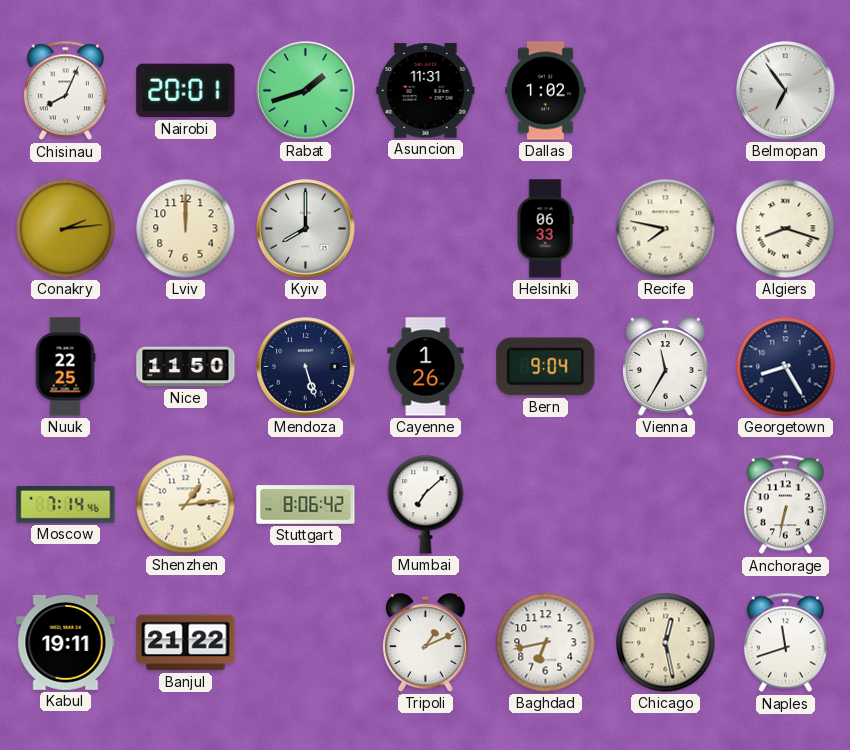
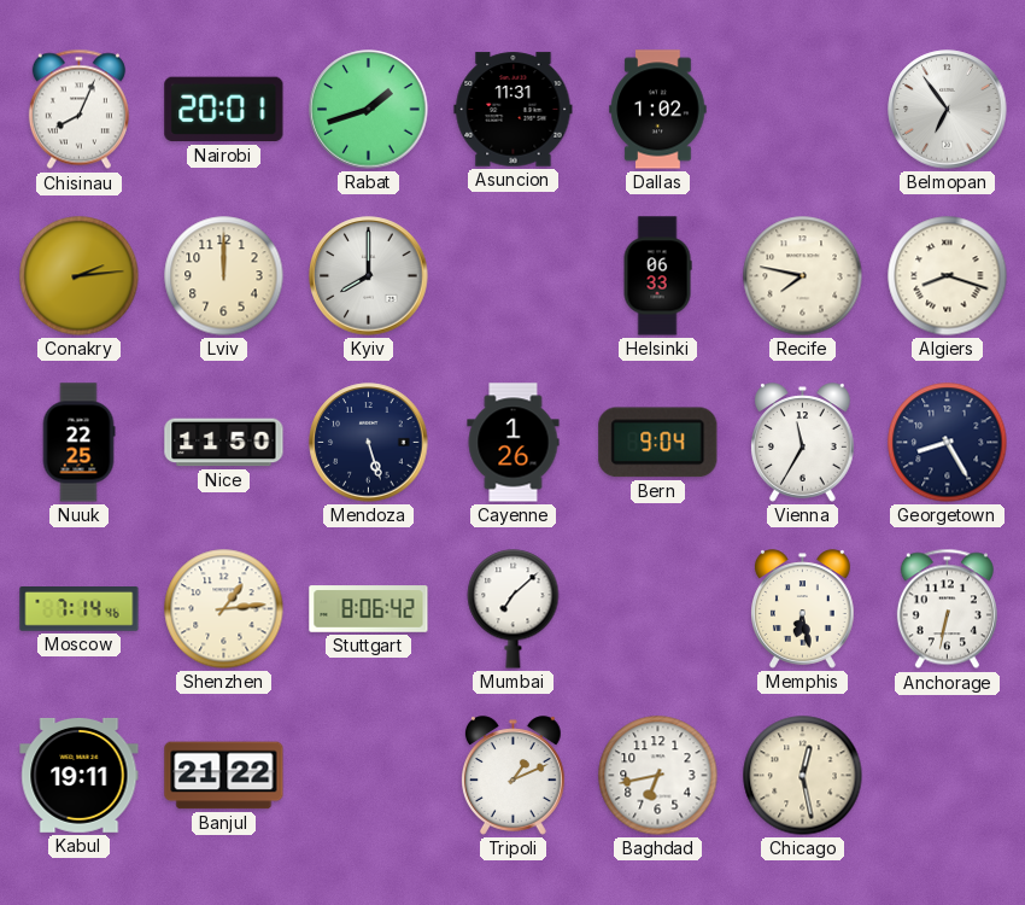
Memphis: none -> 6:28 (803, 609)
Naples: 11:42 -> none (785, 643)
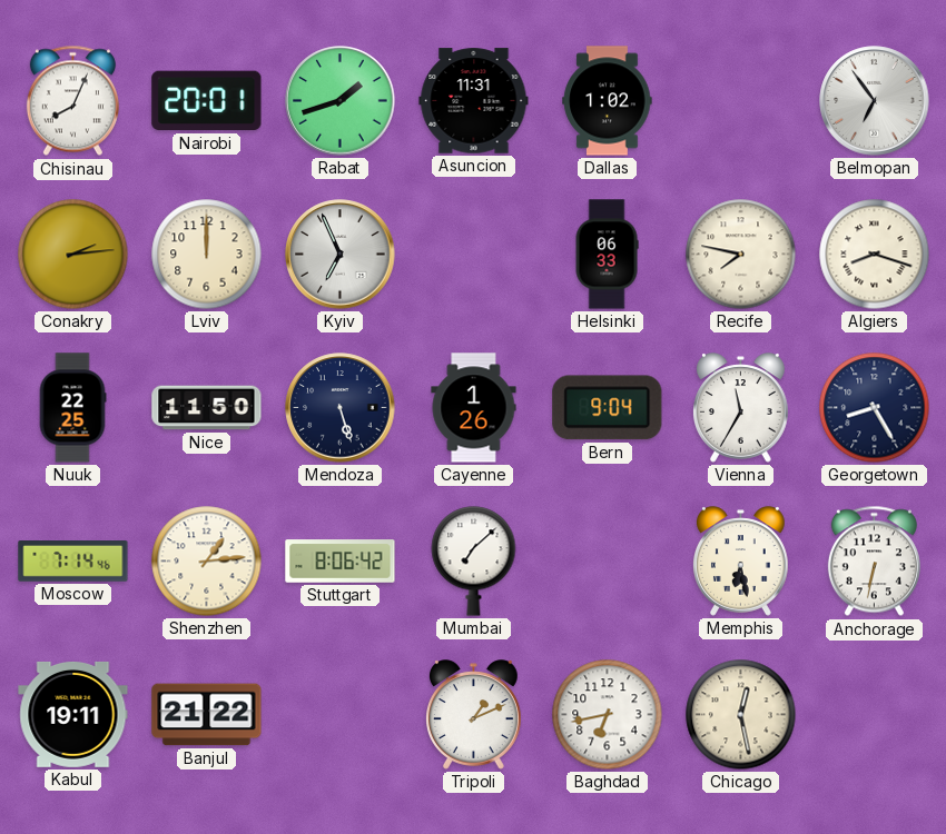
Kyiv: 8:00 -> 6:56 (341, 255)
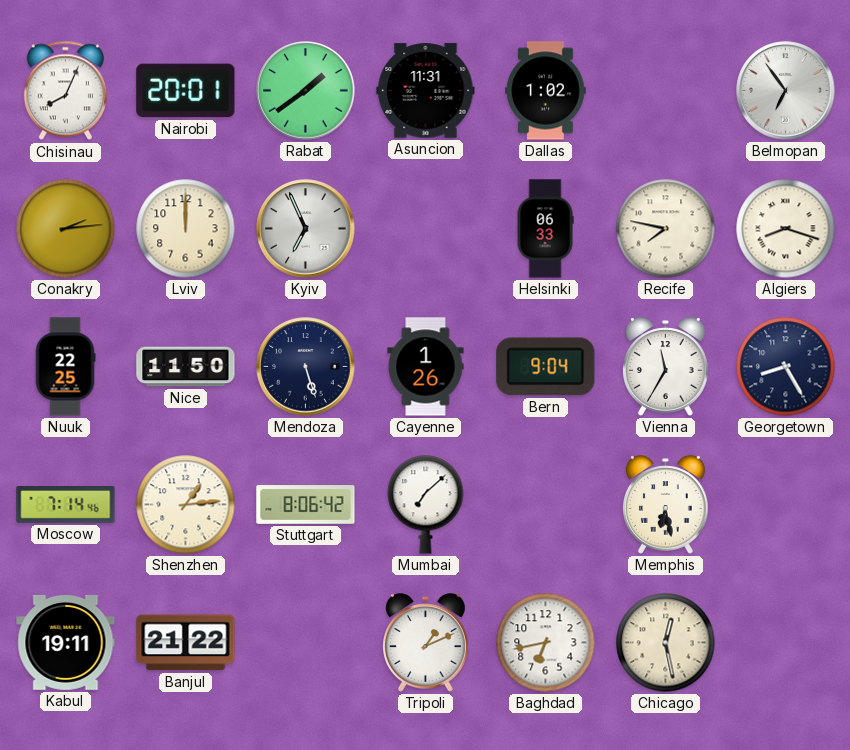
Rabat: 1:42 -> 1:39 (306, 91)
Anchorage: 6:32 -> none (874, 562)
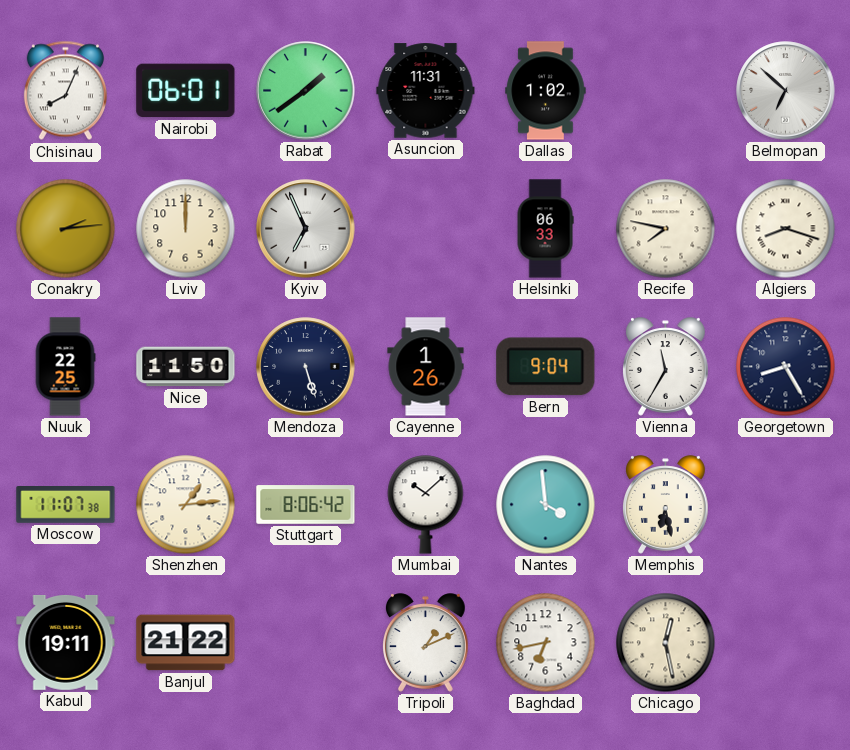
Nairobi: 20:01 -> 06:01 (186, 91)
Belmopan: 6:54 -> 6:52 (786, 91)
Moscow: 7:14 -> 11:07 (66, 505)
Mumbai: 7:08 -> 10:08 (426, 505)
Nantes: none -> 3:59 (546, 505)
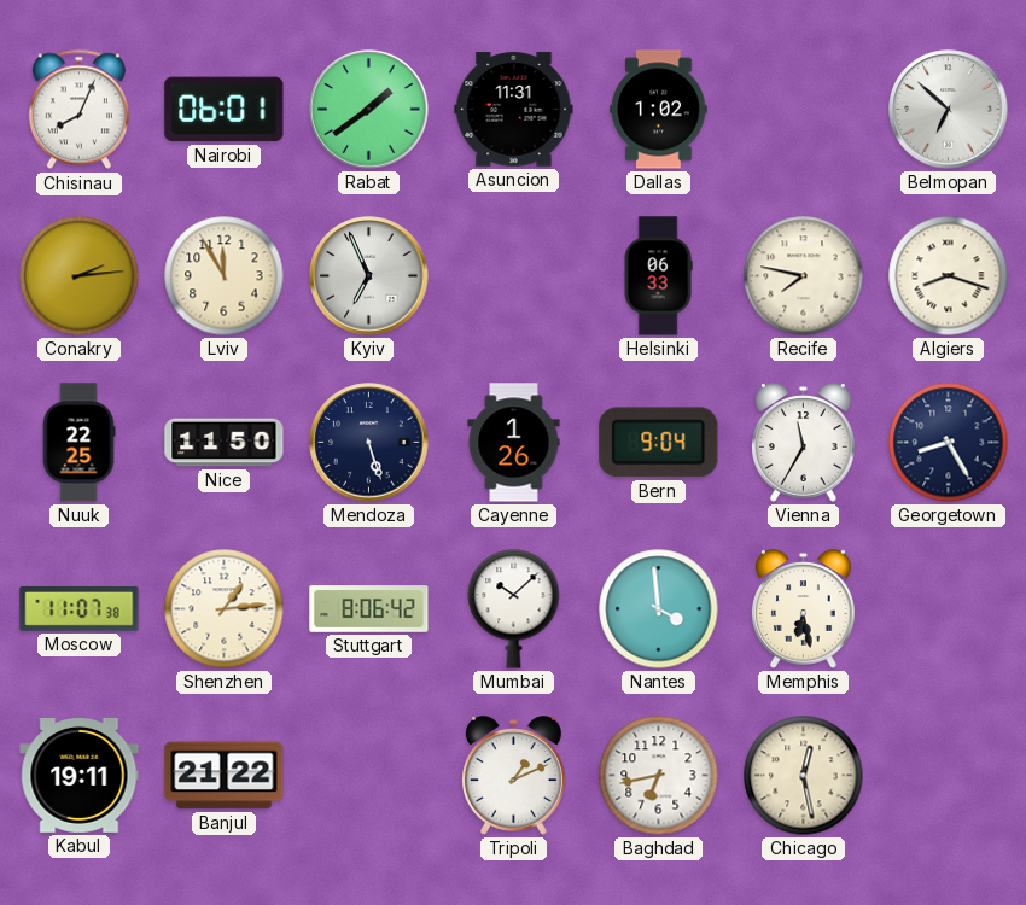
Lviv: 12:00 -> 11:55 (225, 276)
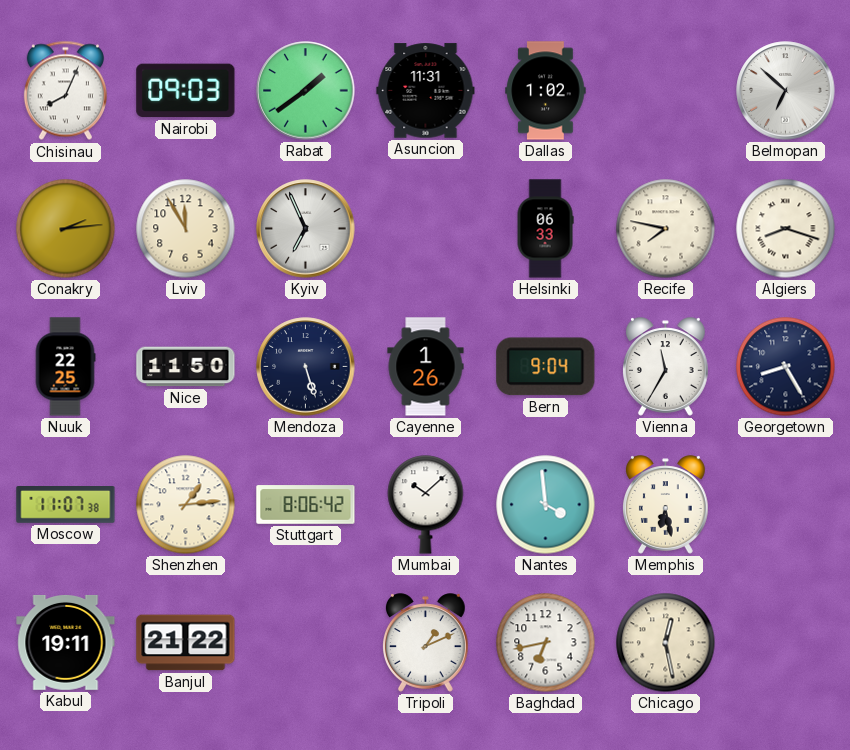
Nairobi: 06:01 -> 09:03 (186, 91)
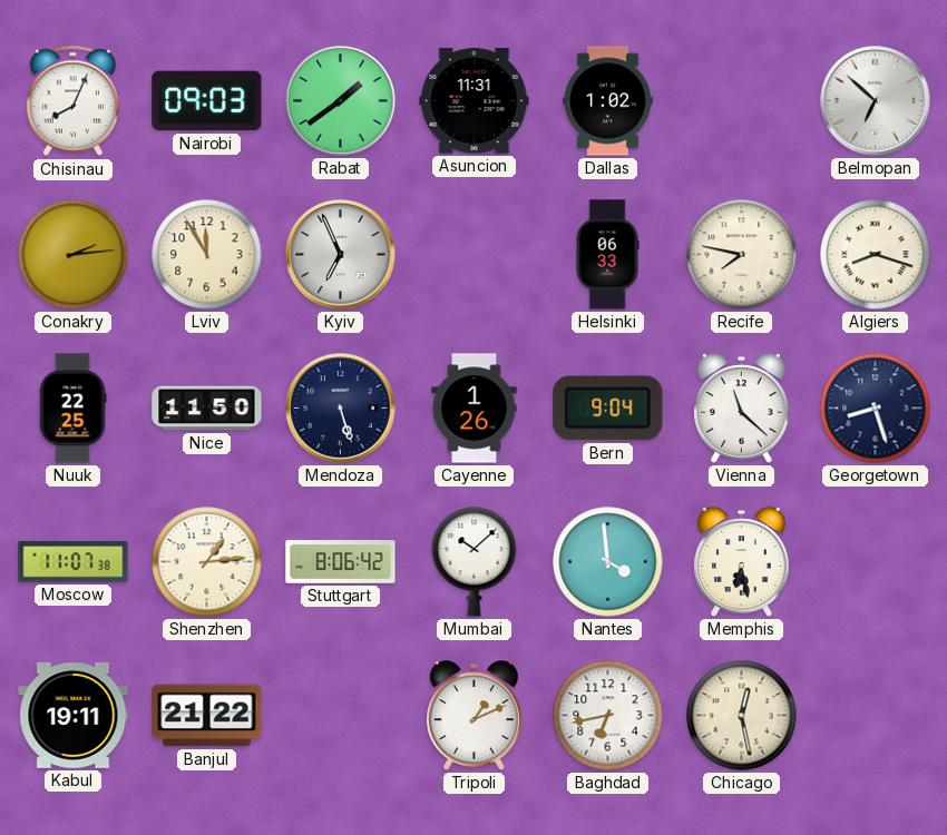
Vienna: 11:35 -> 11:22 (742, 409)
Georgetown: 8:25 -> 8:27 (876, 409)
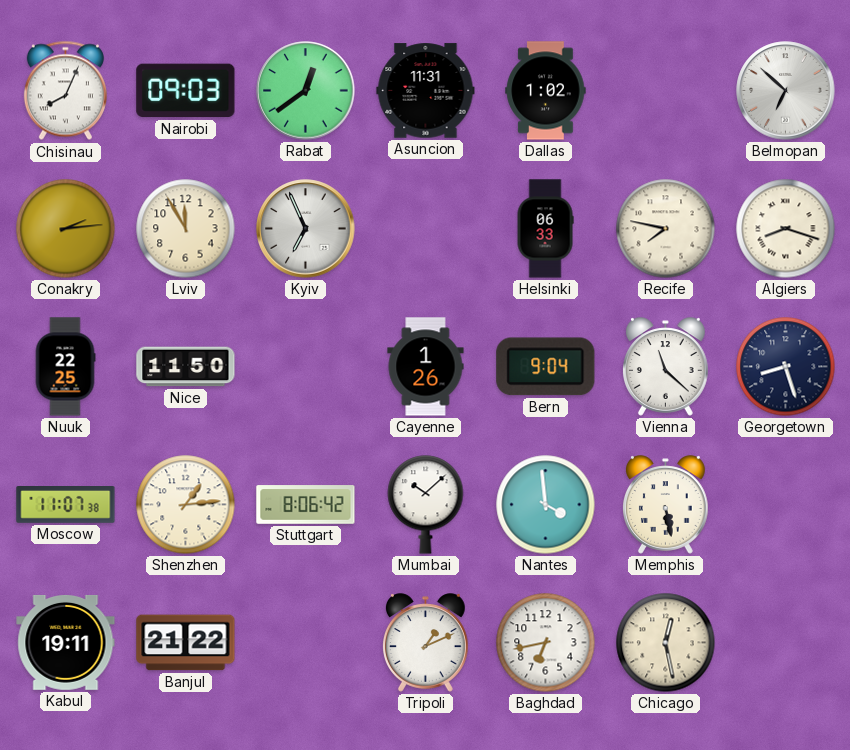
Rabat: 1:39 -> 12:39 (306, 91)
Mendoza: 5:27 -> none (341, 409)
Memphis: 6:28 -> 5:28 (666, 505)
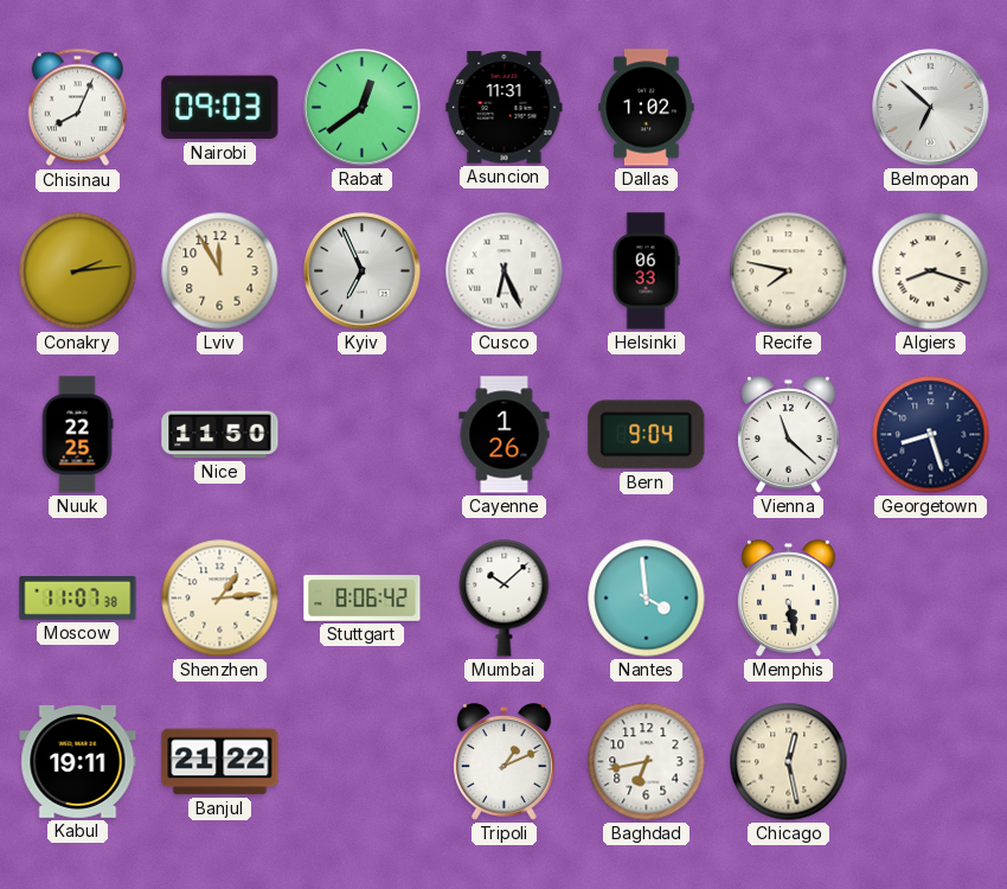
Cusco: none -> 6:26 (505, 271)
